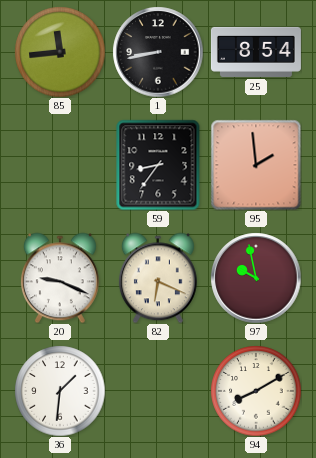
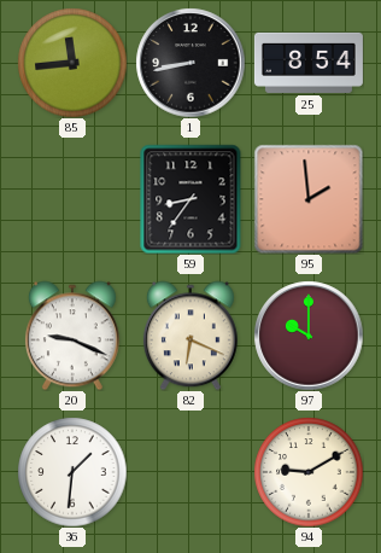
97: 9:58 -> 10:00 (309, 336)
94: 8:10 -> 9:10 (309, 472)
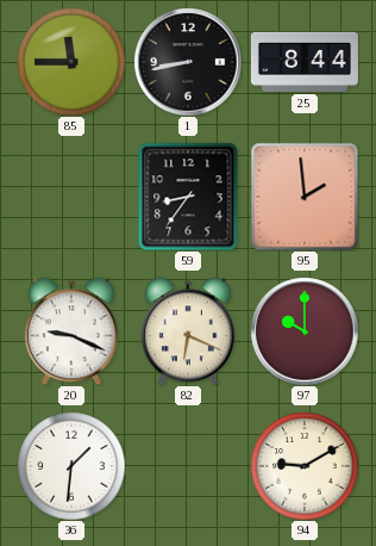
85: 11:44 -> 11:45 (71, 62)
25: 8:54 -> 8:44 (305, 62)
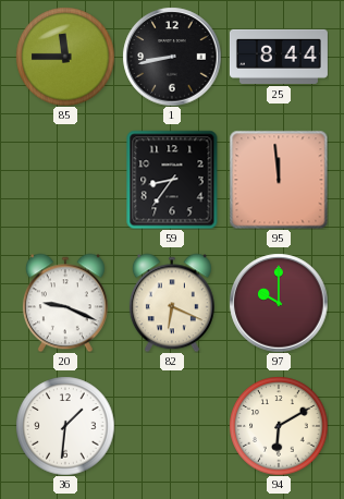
95: 1:59 -> 11:59 (279, 180)
94: 9:10 -> 6:10 (279, 426)
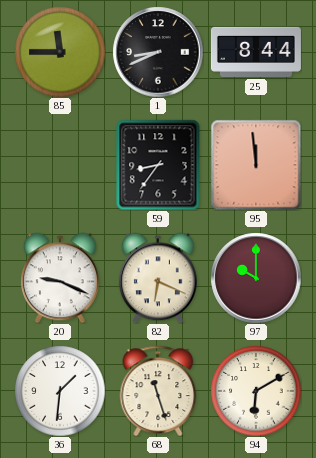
1: 8:43 -> 8:41 (158, 52)
68: none -> 11:27 (158, 391)
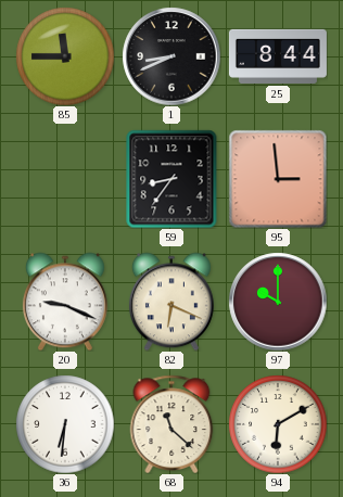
95: 11:59 -> 2:59 (278, 179)
36: 1:31 -> 6:31 (65, 424)
68: 11:27 -> 11:22 (171, 424)
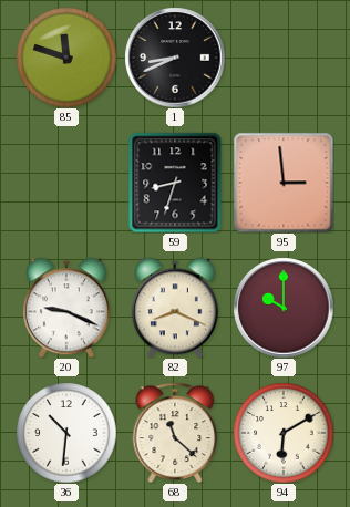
85: 11:45 -> 11:48 (66, 58)
25: 8:44 -> none (278, 56)
59: 8:36 -> 8:33 (175, 183)
82: 6:19 -> 8:19 (175, 308)
36: 6:31 -> 10:31 (66, 433)
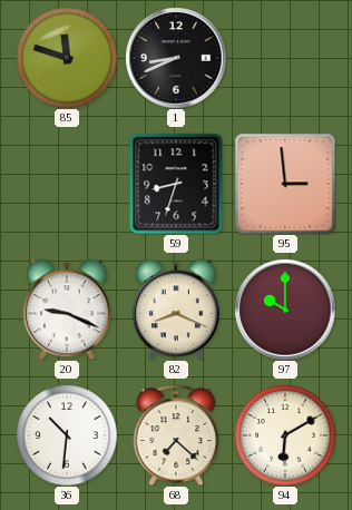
68: 11:22 -> 7:22 (176, 435)
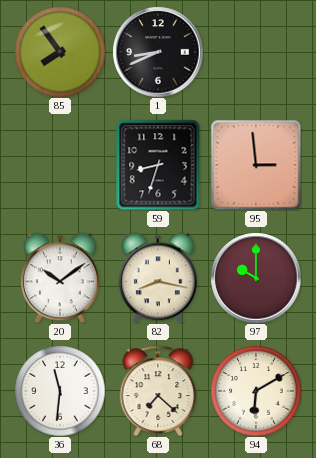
85: 11:48 -> 7:54 (60, 52)
20: 9:19 -> 10:09 (60, 278)
82: 8:19 -> 8:17 (158, 278)
36: 10:31 -> 11:31 (60, 391)
